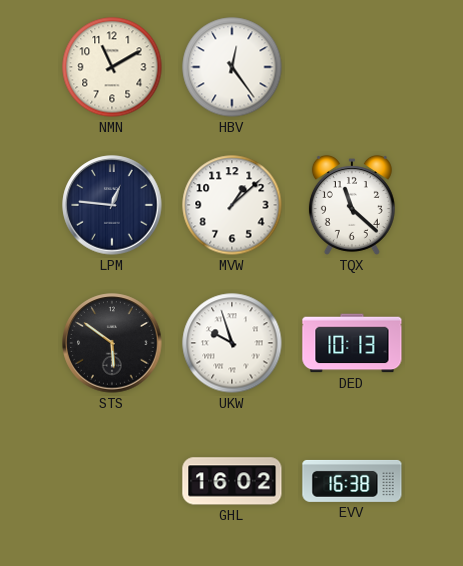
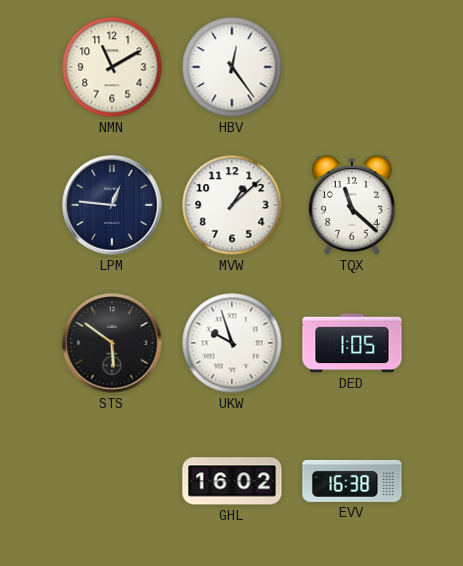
DED: 10:13 -> 1:05 (352, 343)
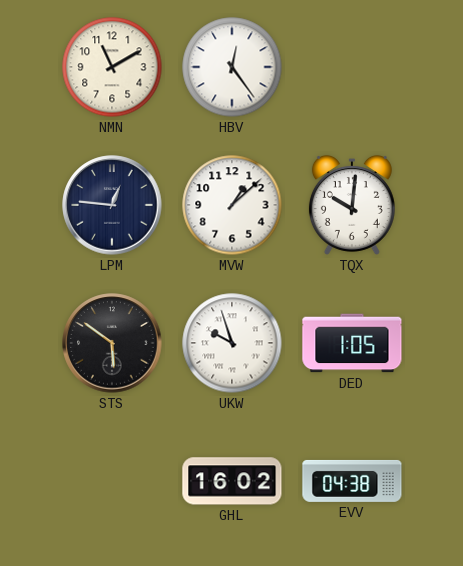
TQX: 11:22 -> 10:01 (352, 205)
EVV: 16:38 -> 04:38 (352, 481)
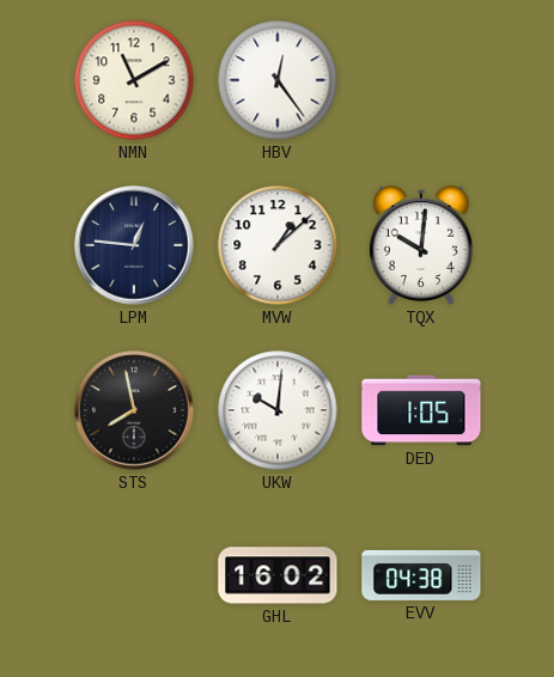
STS: 5:51 -> 7:58 (134, 410)
UKW: 9:57 -> 10:01 (278, 410)
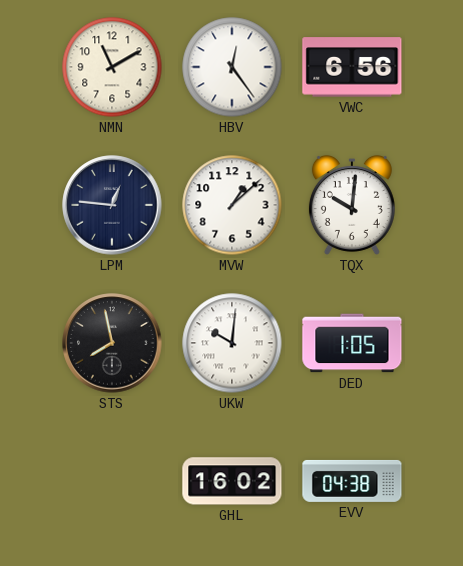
VWC: none -> 6:56 (352, 67)
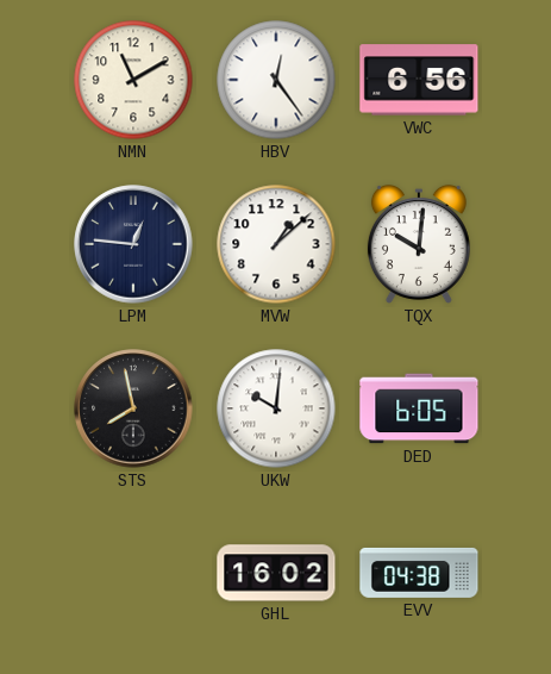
DED: 1:05 -> 6:05 (419, 408)
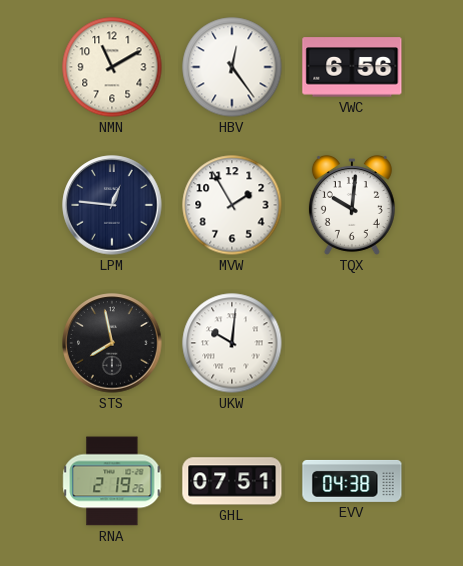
MVW: 1:08 -> 1:55 (232, 205)
DED: 6:05 -> none (419, 408)
RNA: none -> 2:19 (112, 481)
GHL: 16:02 -> 07:51 (232, 481)
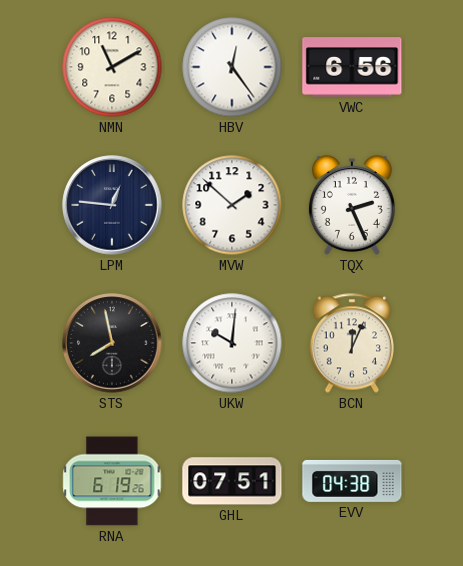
MVW: 1:55 -> 1:52 (232, 205)
TQX: 10:01 -> 2:26 (352, 205)
BCN: none -> 12:04 (351, 343)
RNA: 2:19 -> 6:19 (112, 481)
